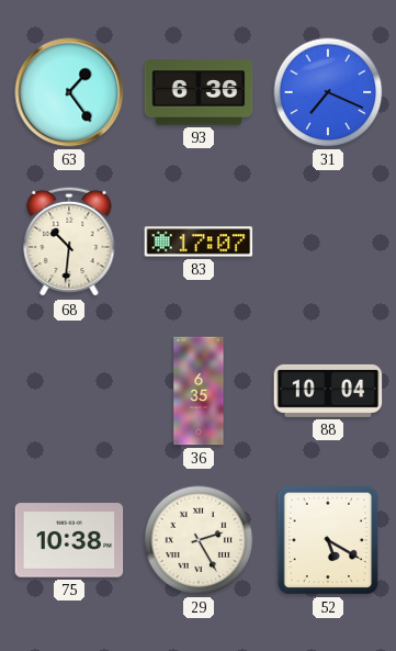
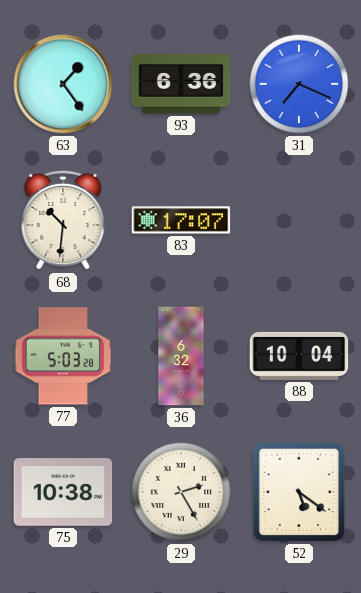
77: none -> 5:03 (63, 356)
36: 6:35 -> 6:32 (181, 356)
52: 5:20 -> 5:21 (299, 492)
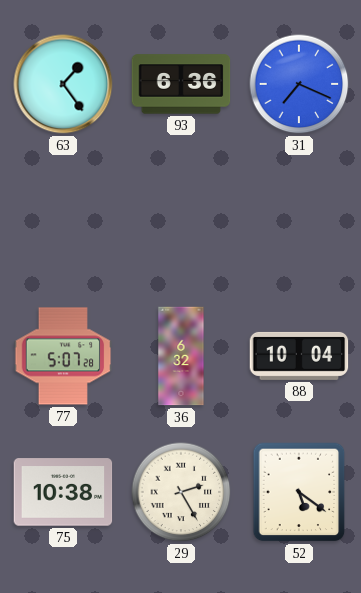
68: 10:31 -> none (63, 220)
83: 17:07 -> none (181, 220)
77: 5:03 -> 5:07 (63, 356)
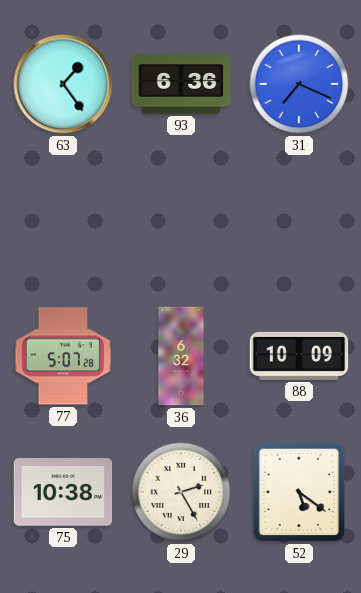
88: 10:04 -> 10:09 (299, 356)
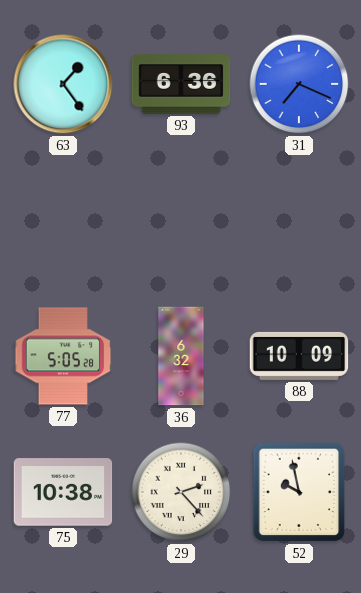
77: 5:07 -> 5:05 (63, 356)
29: 2:25 -> 2:23 (181, 492)
52: 5:21 -> 9:58 (299, 492)
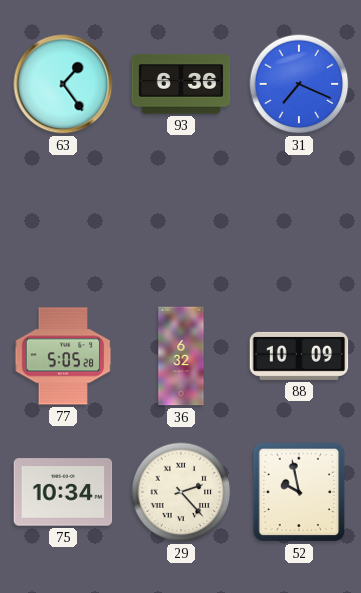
75: 10:38 -> 10:34 (63, 492)
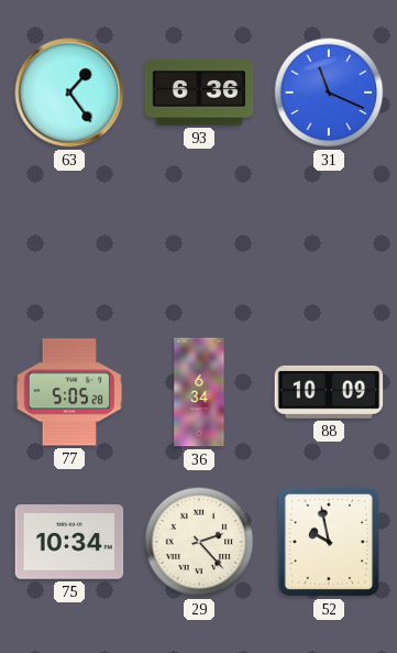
31: 7:19 -> 11:19 (329, 92)
36: 6:32 -> 6:34 (199, 392)
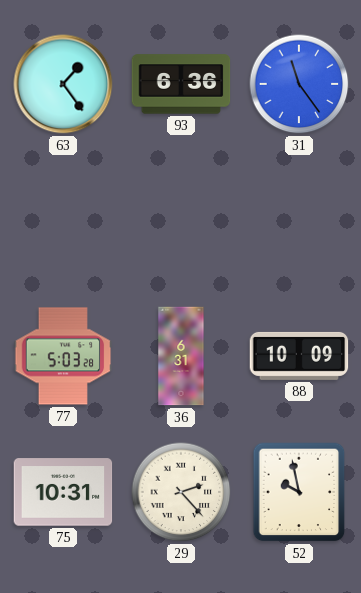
31: 11:19 -> 11:24 (299, 84)
77: 5:05 -> 5:03 (63, 356)
36: 6:34 -> 6:31 (181, 356)
75: 10:34 -> 10:31 (63, 492)
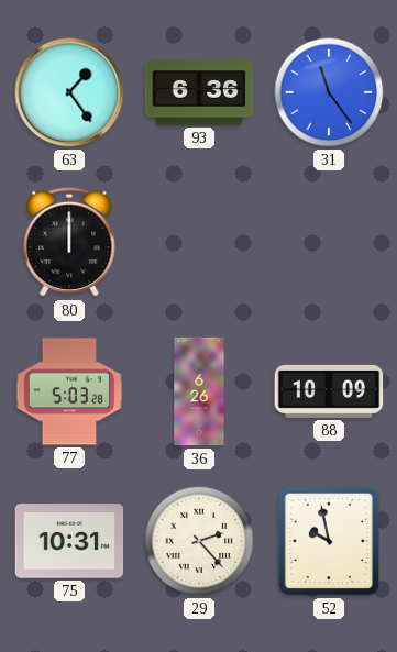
80: none -> 12:00 (69, 242)
36: 6:31 -> 6:26 (199, 391)
